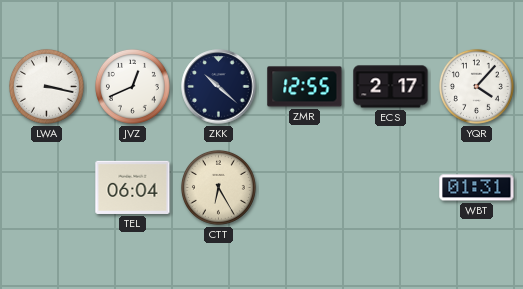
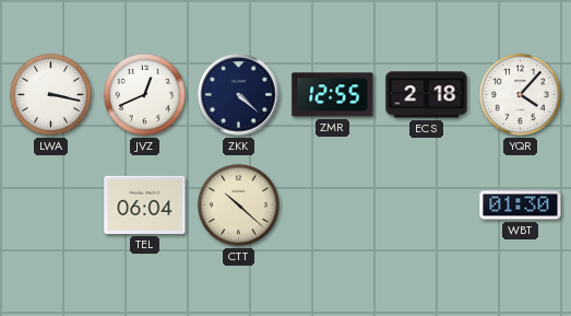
ZKK: 10:22 -> 4:22 (239, 95)
ECS: 2:17 -> 2:18 (427, 95)
CTT: 6:25 -> 10:22 (238, 204)
WBT: 01:31 -> 01:30 (521, 206)
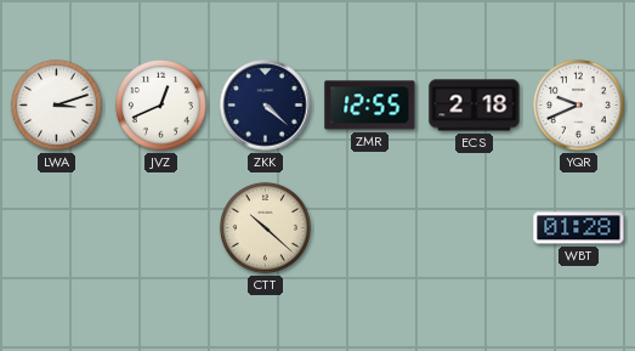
LWA: 3:17 -> 3:12 (56, 104)
YQR: 4:07 -> 9:41 (578, 104)
TEL: 06:04 -> none (145, 204)
WBT: 01:30 -> 01:28 (579, 228)
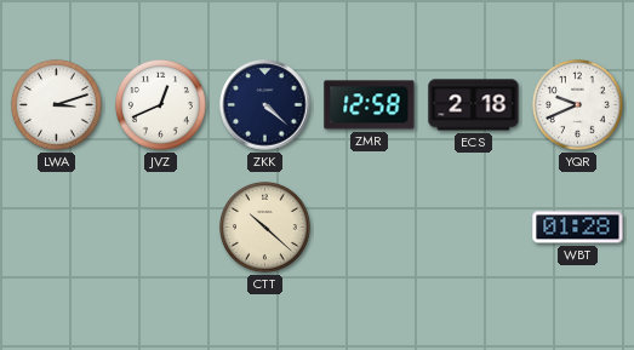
ZMR: 12:55 -> 12:58 (370, 105)
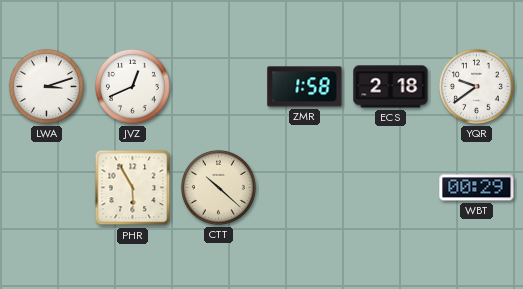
ZKK: 4:22 -> none (265, 105)
ZMR: 12:58 -> 1:58 (305, 87)
YQR: 9:41 -> 9:39 (476, 86)
PHR: none -> 5:55 (133, 188)
WBT: 01:28 -> 00:29 (477, 188)
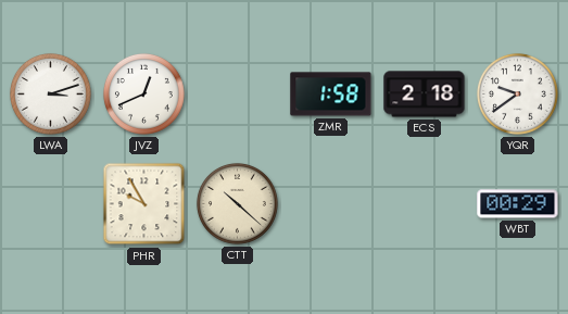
PHR: 5:55 -> 9:55 (144, 204)
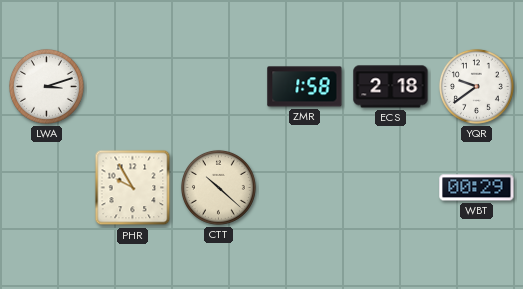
JVZ: 12:41 -> none (143, 93)
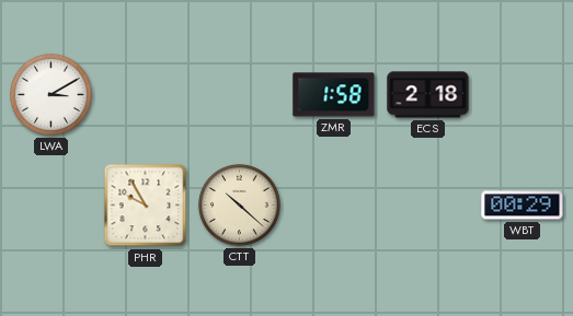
LWA: 3:12 -> 3:10 (50, 94)
YQR: 9:39 -> none (476, 86)
